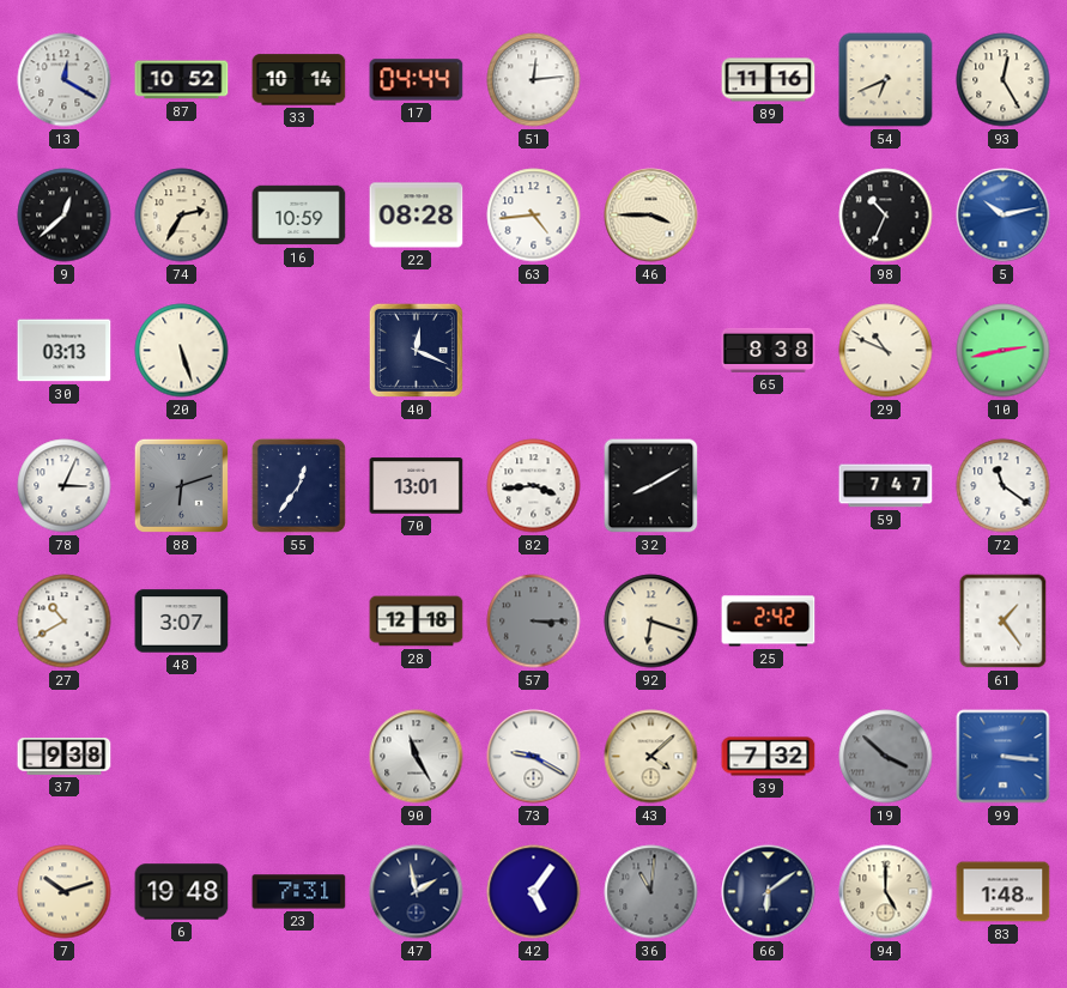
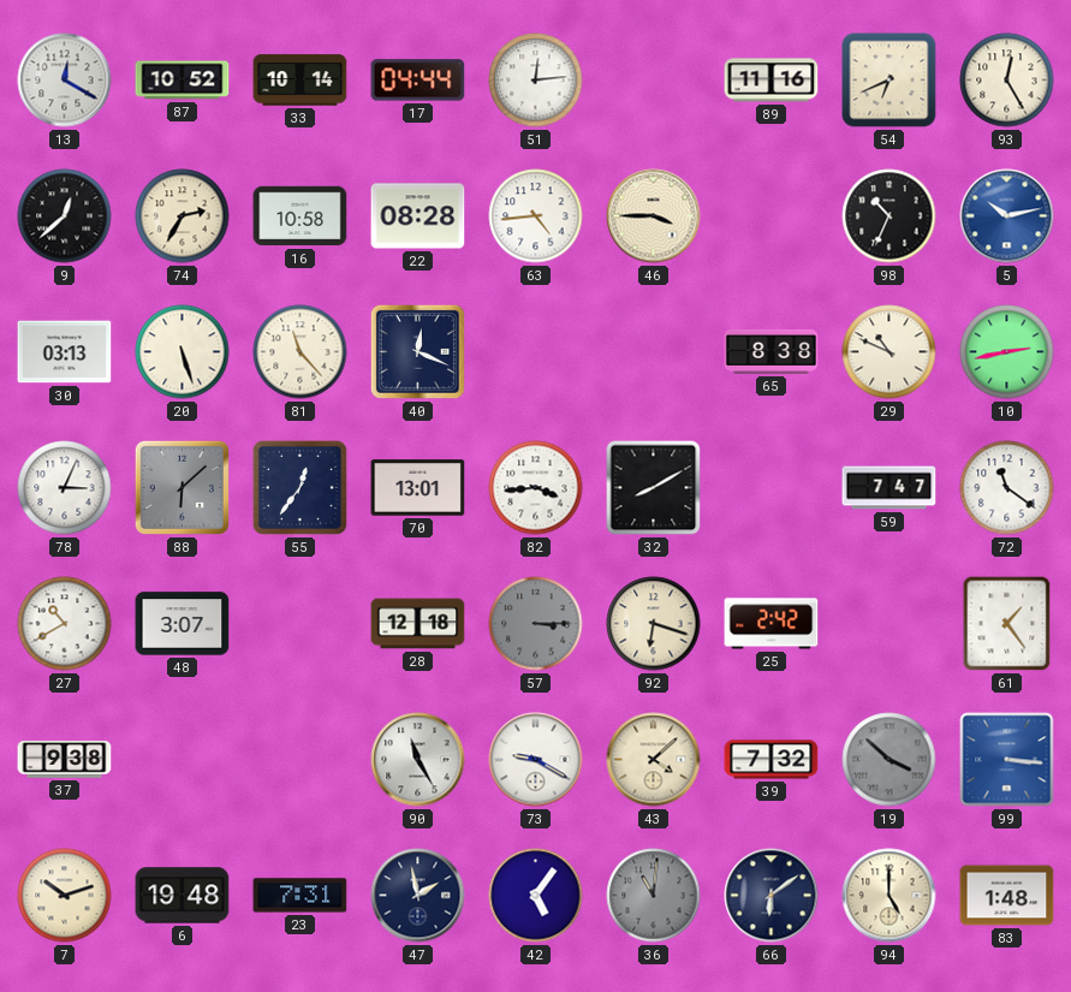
16: 10:59 -> 10:58 (301, 216)
81: none -> 11:23 (301, 352)
88: 6:12 -> 6:08 (182, 487)
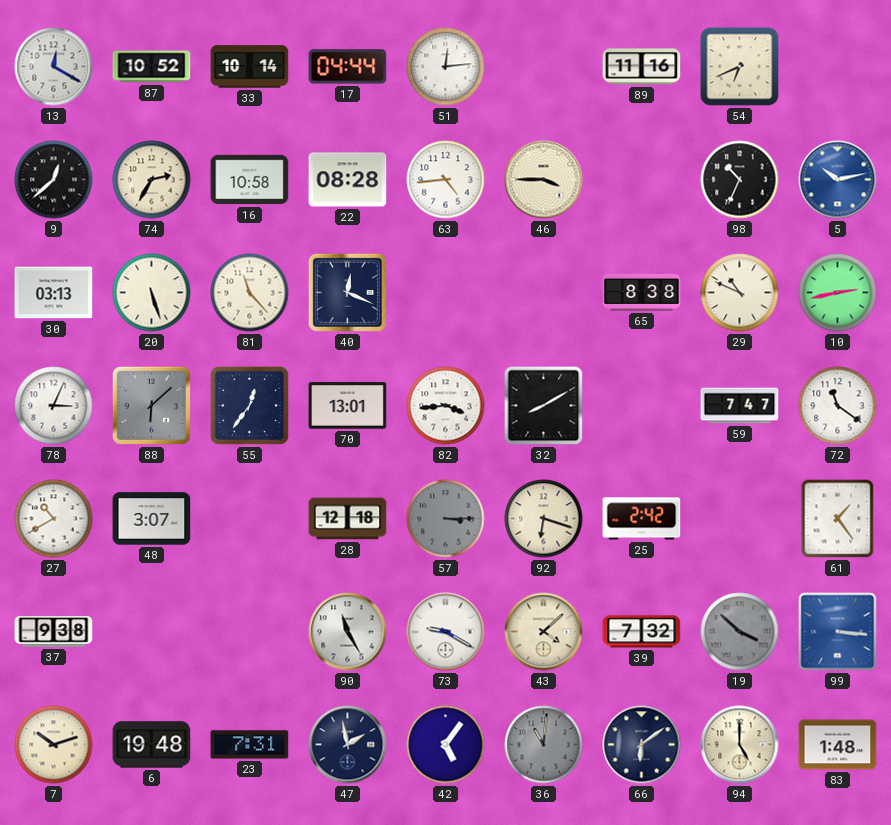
93: 12:25 -> none (1007, 81)
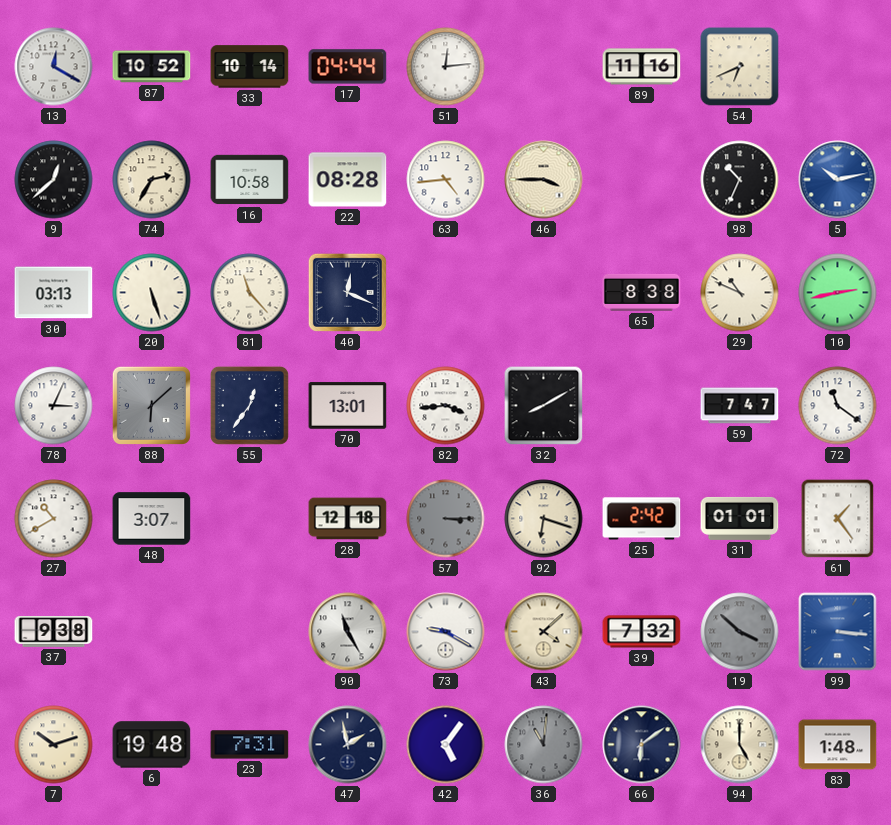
31: none -> 01:01 (740, 518)
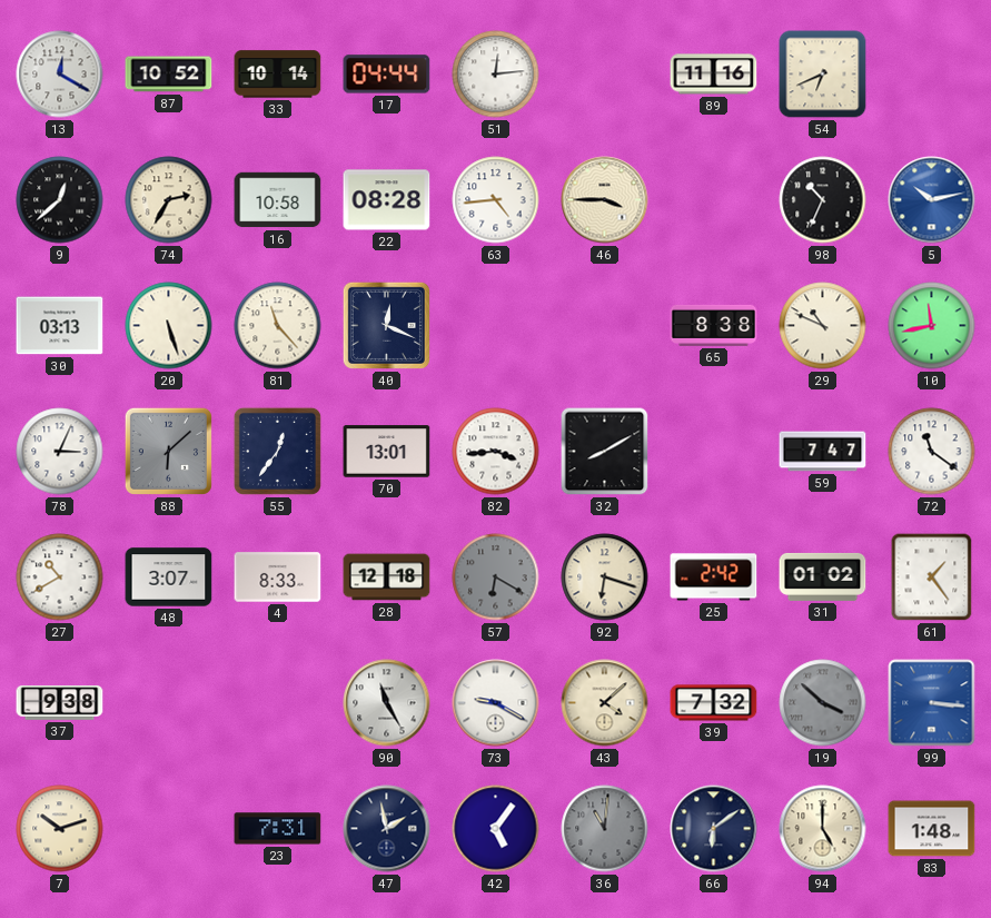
10: 2:43 -> 11:43 (932, 326)
4: none -> 8:33 (278, 578)
57: 3:15 -> 6:20 (496, 578)
31: 01:01 -> 01:02 (823, 576)
6: 19:48 -> none (152, 745)
